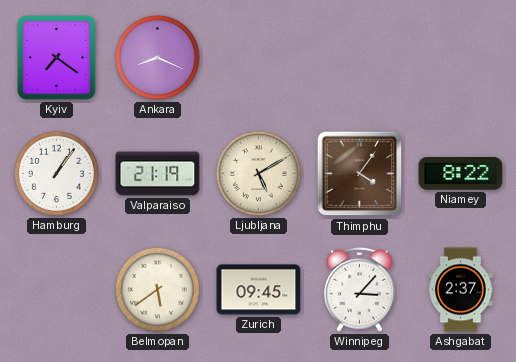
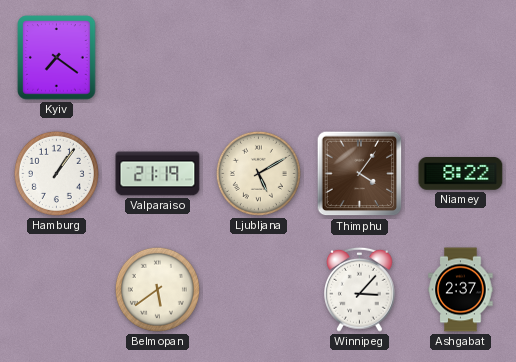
Ankara: 8:19 -> none (157, 57)
Zurich: 09:45 -> none (259, 290)
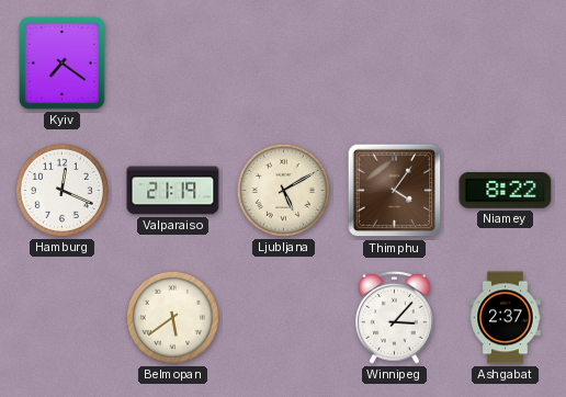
Hamburg: 1:06 -> 12:19 (61, 190)
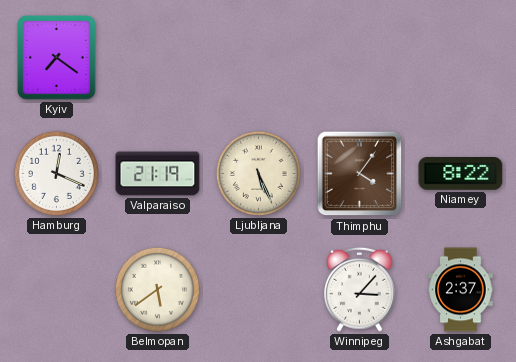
Ljubljana: 5:10 -> 5:26 (258, 173)
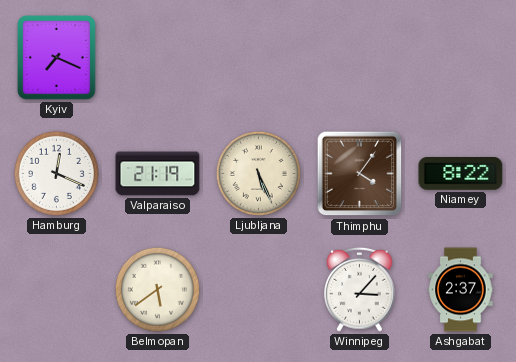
Kyiv: 7:21 -> 7:19 (57, 58)
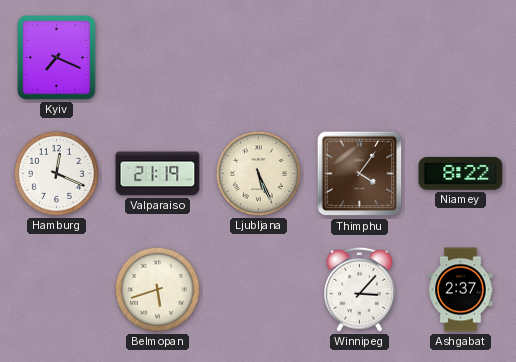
Belmopan: 5:39 -> 5:42 (157, 289)
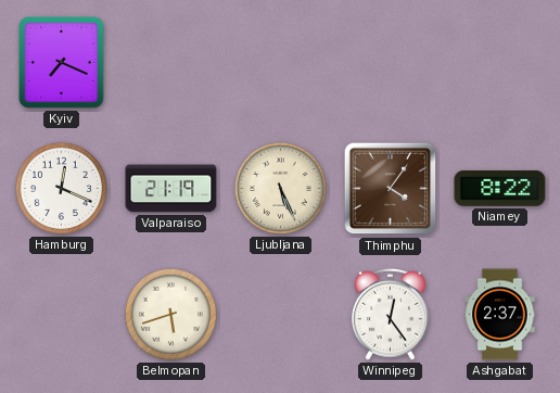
Winnipeg: 3:07 -> 12:24 (391, 314)
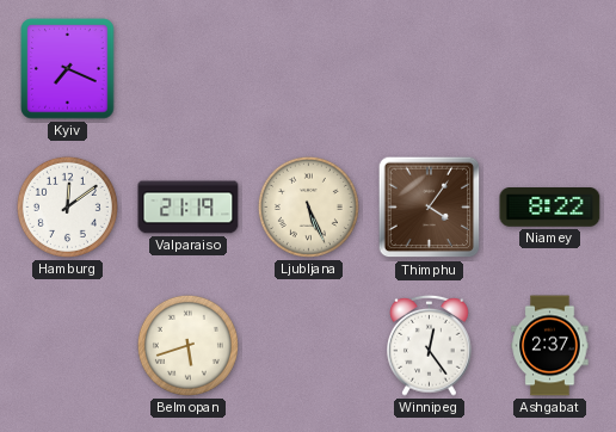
Hamburg: 12:19 -> 12:09 (67, 206)
